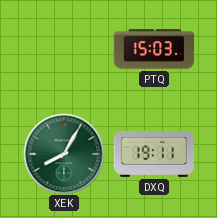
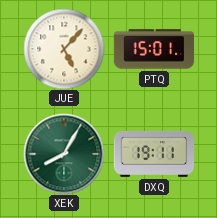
JUE: none -> 5:07 (64, 49)
PTQ: 15:03 -> 15:01 (154, 49)
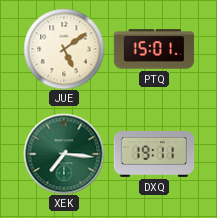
JUE: 5:07 -> 5:09 (64, 49)
XEK: 8:05 -> 7:16 (64, 154)
